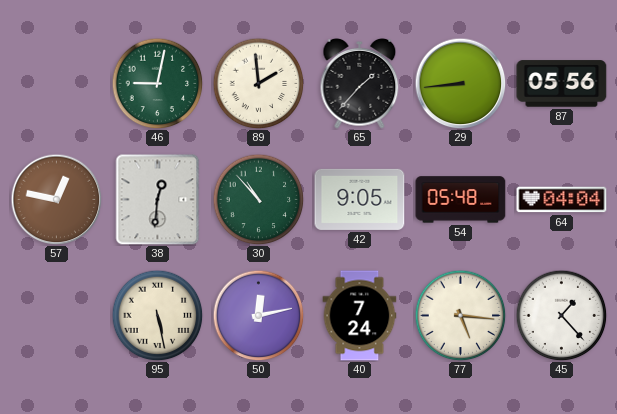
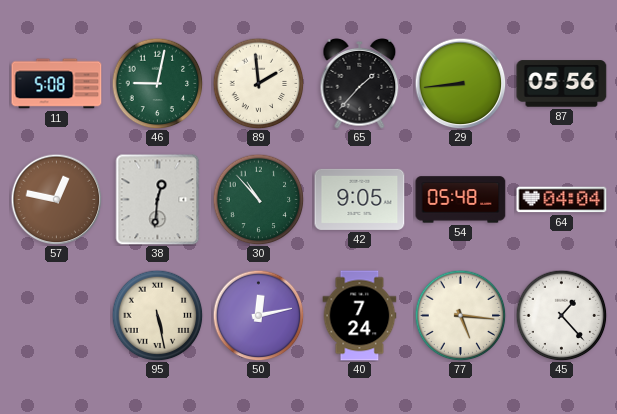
11: none -> 5:08 (57, 84)
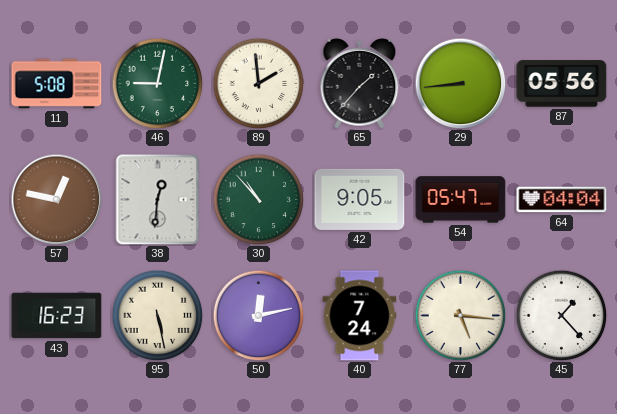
54: 05:48 -> 05:47 (461, 200)
43: none -> 16:23 (57, 316)
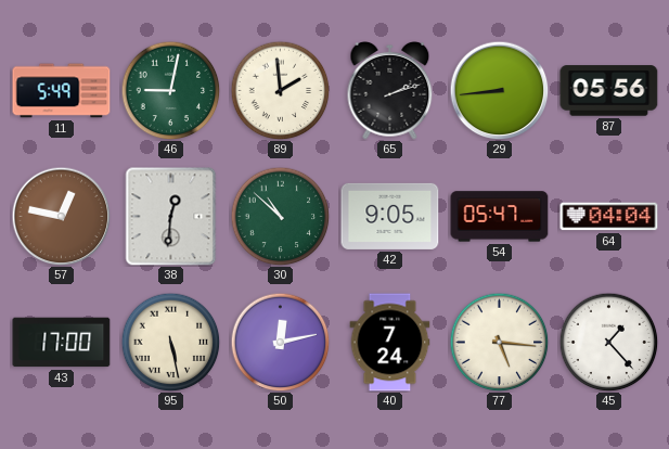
11: 5:08 -> 5:49 (62, 91)
65: 1:37 -> 2:12 (390, 91)
30: 10:53 -> 10:52 (280, 216)
43: 16:23 -> 17:00 (62, 343)
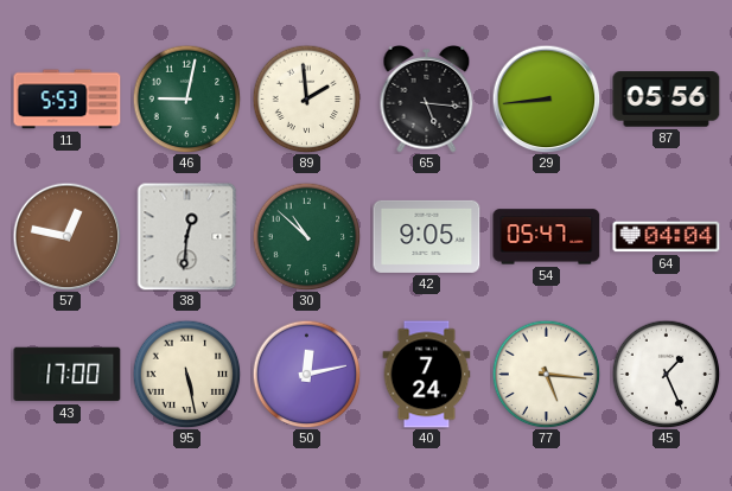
11: 5:49 -> 5:53 (68, 100)
65: 2:12 -> 5:16 (427, 100)
45: 1:23 -> 1:26 (666, 374)
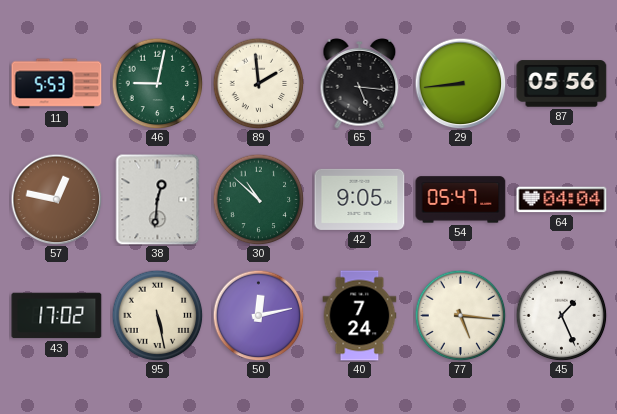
43: 17:00 -> 17:02 (57, 316)
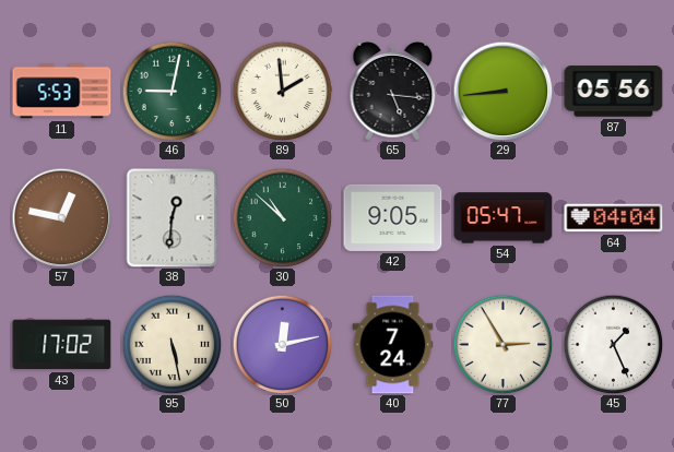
77: 5:16 -> 2:55 (502, 344)
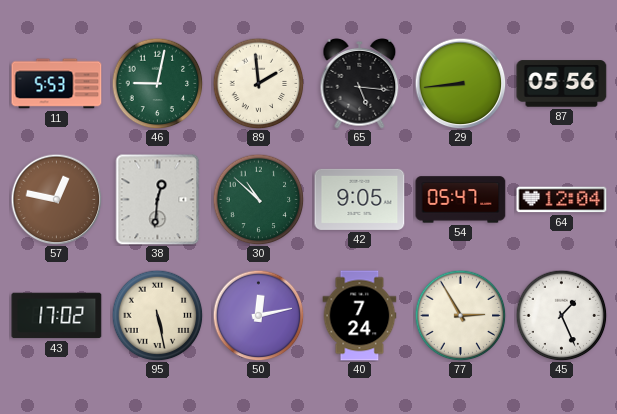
64: 04:04 -> 12:04 (562, 200)
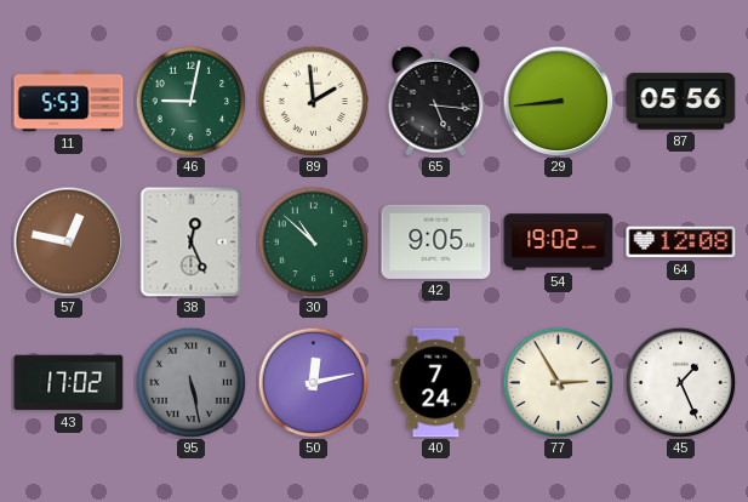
38: 12:31 -> 12:26 (192, 243)
54: 05:47 -> 19:02 (559, 243)
64: 12:04 -> 12:08 (681, 243)
95 dial: cream -> grey (190, 382)
